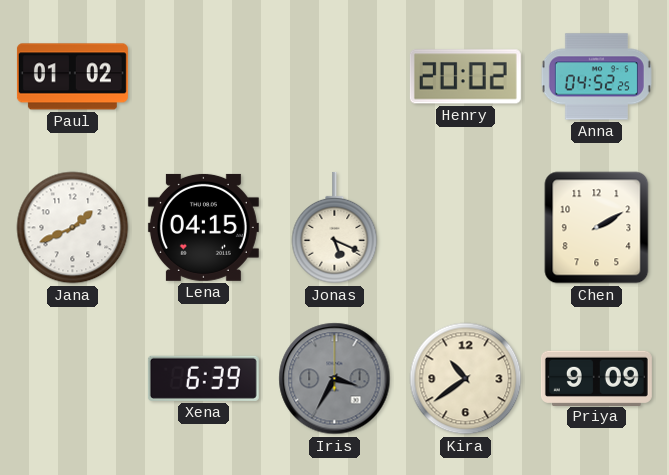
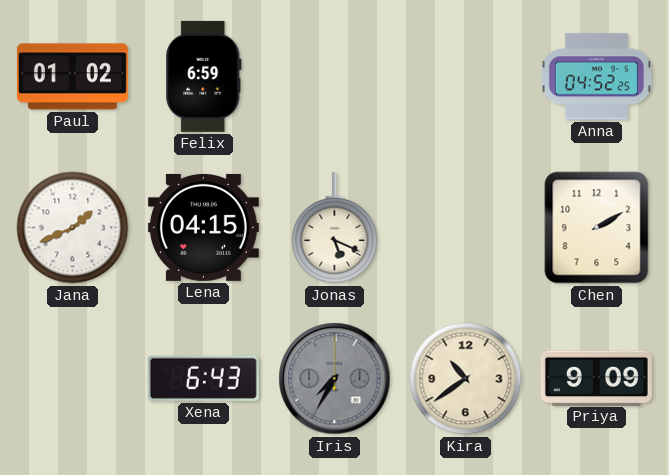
Felix: none -> 6:59 (204, 76)
Henry: 20:02 -> none (465, 77)
Xena: 6:39 -> 6:43 (203, 378)
Iris: 3:35 -> 7:35 (335, 379)
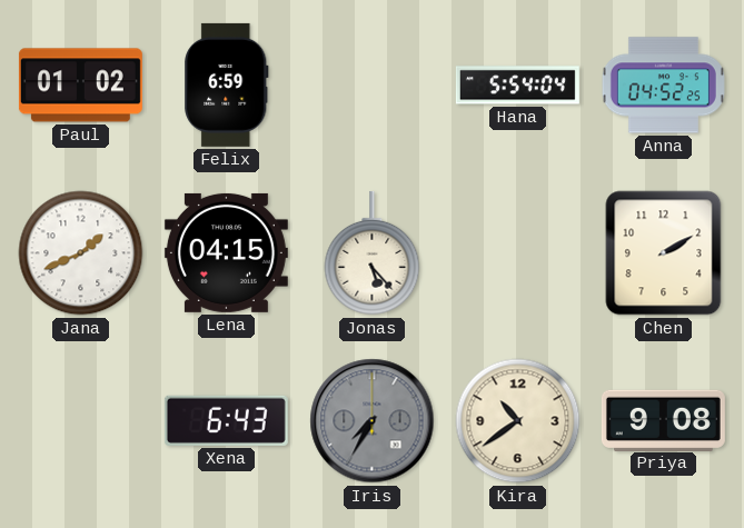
Hana: none -> 5:54 (517, 86)
Jonas: 5:19 -> 5:23 (373, 253)
Priya: 9:09 -> 9:08 (663, 420)
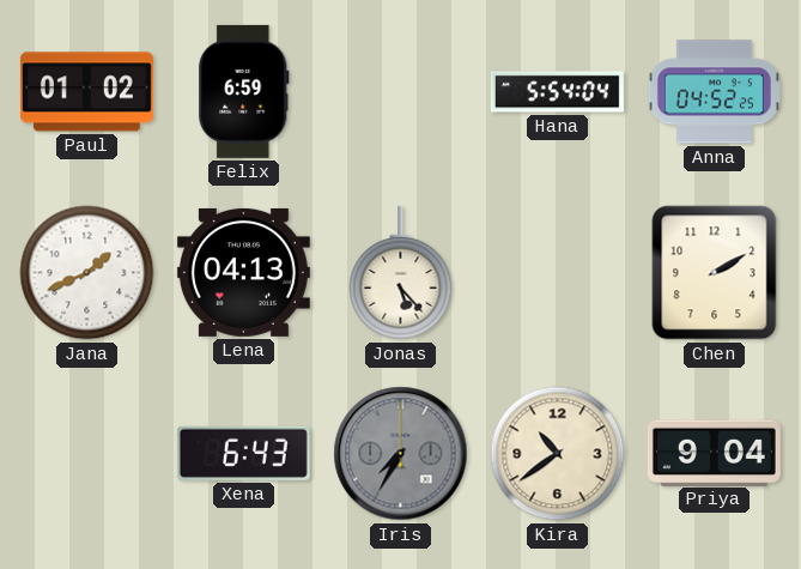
Lena: 04:15 -> 04:13 (243, 272)
Priya: 9:08 -> 9:04 (714, 453)
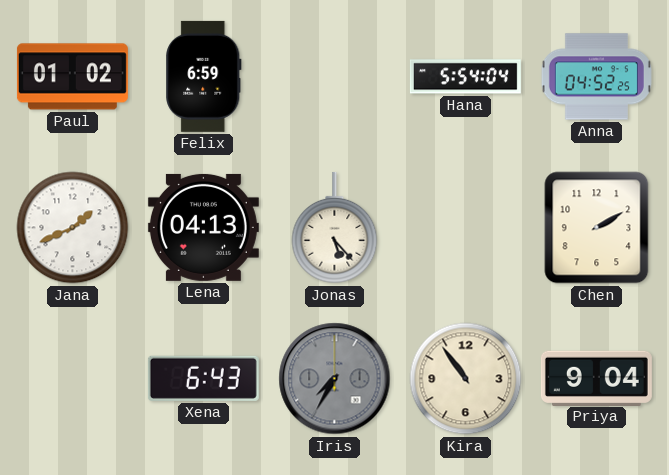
Kira: 10:39 -> 10:54 (466, 379)
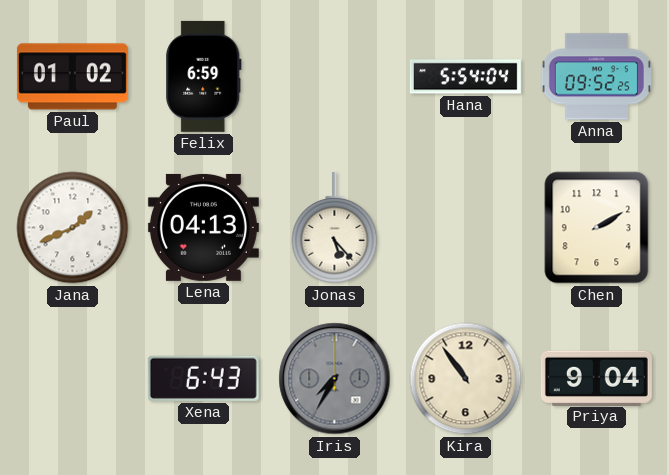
Anna: 04:52 -> 09:52 (596, 77)
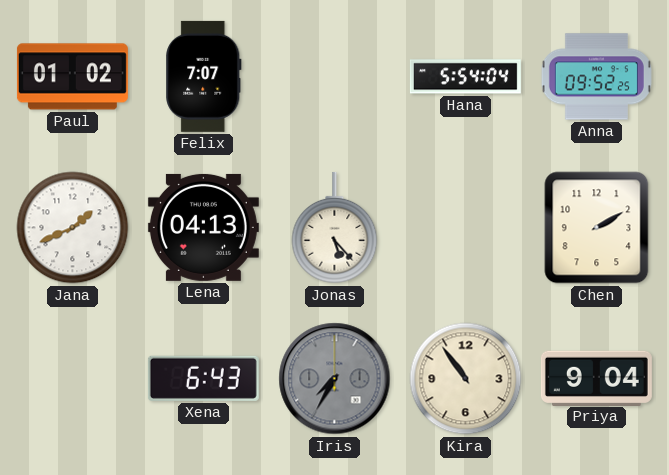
Felix: 6:59 -> 7:07 (204, 76)
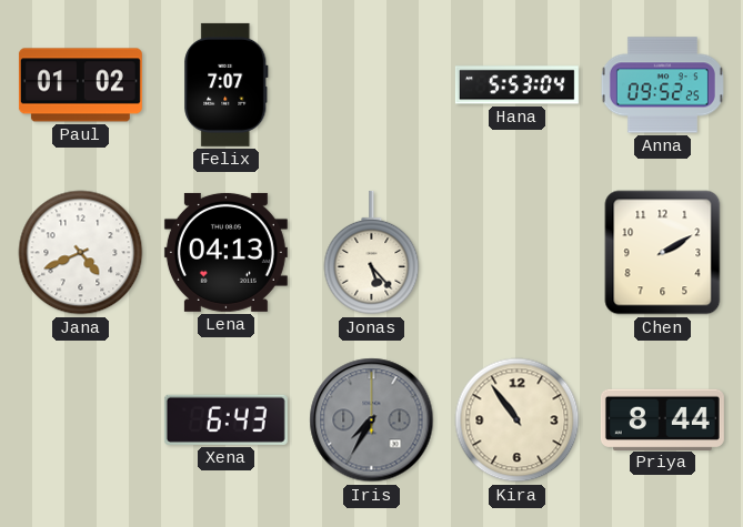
Hana: 5:54 -> 5:53 (516, 85)
Jana: 1:41 -> 4:41 (81, 253)
Priya: 9:04 -> 8:44 (662, 419)
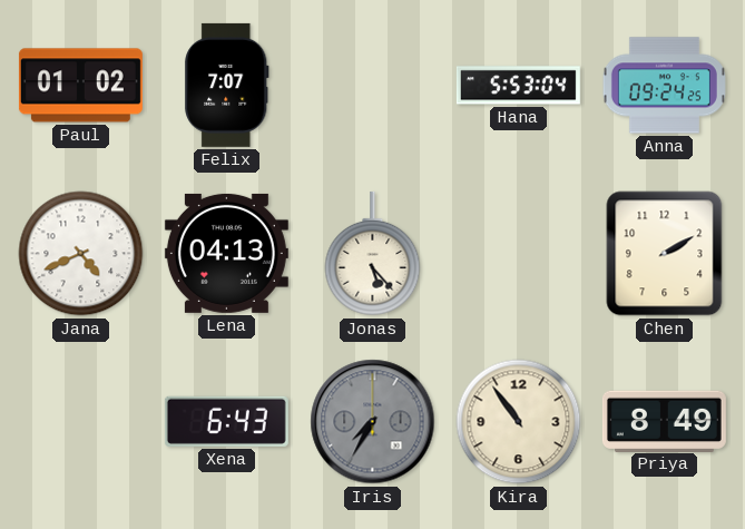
Anna: 09:52 -> 09:24 (664, 86)
Priya: 8:44 -> 8:49 (664, 421)
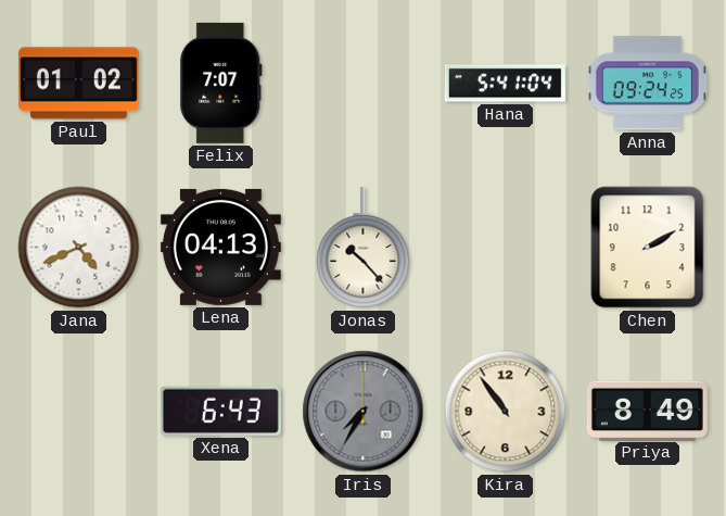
Hana: 5:53 -> 5:41 (505, 84)
Jonas: 5:23 -> 10:23 (364, 248)
